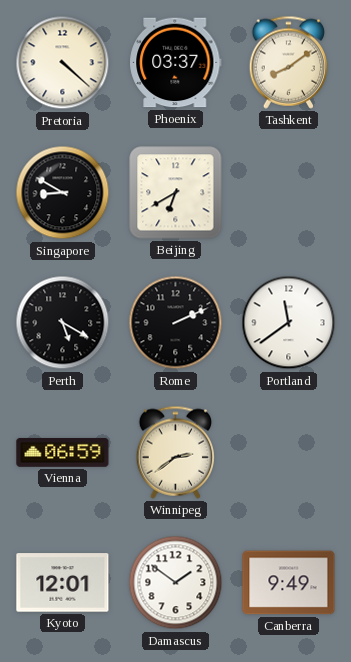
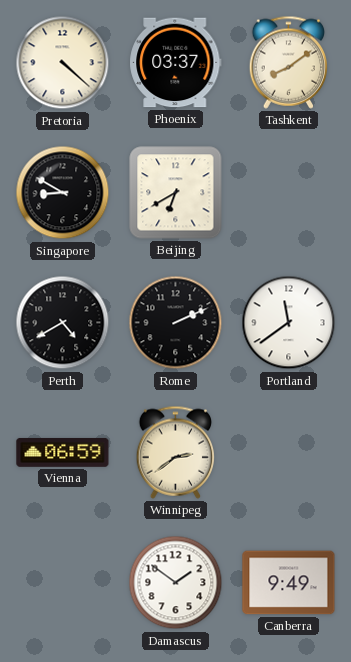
Perth: 5:20 -> 4:40 (63, 323)
Kyoto: 12:01 -> none (63, 583)
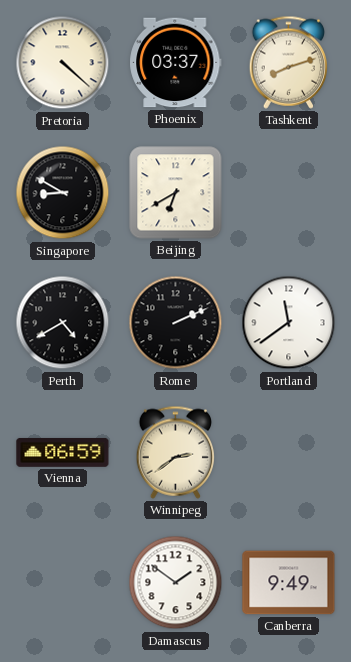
Tashkent: 8:09 -> 8:12 (289, 62)
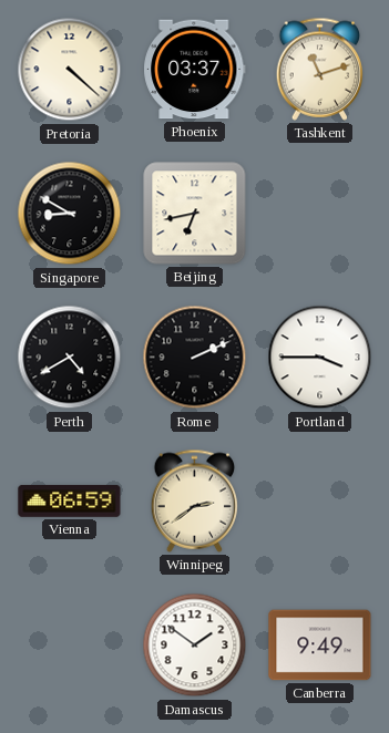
Tashkent: 8:12 -> 11:12 (320, 69)
Beijing: 6:40 -> 6:43 (195, 214)
Portland: 11:39 -> 3:45 (320, 358)
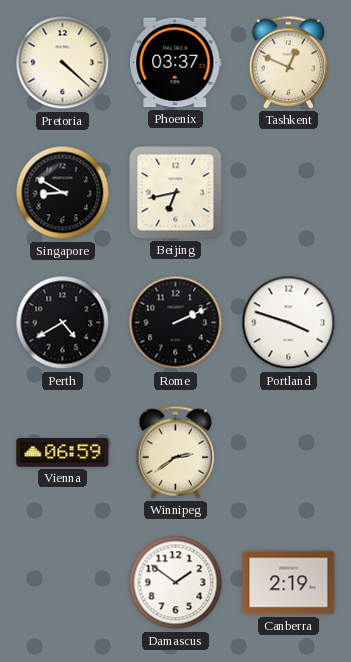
Tashkent: 11:12 -> 12:49 (289, 62)
Portland: 3:45 -> 3:48 (289, 323)
Canberra: 9:49 -> 2:19 (289, 583)
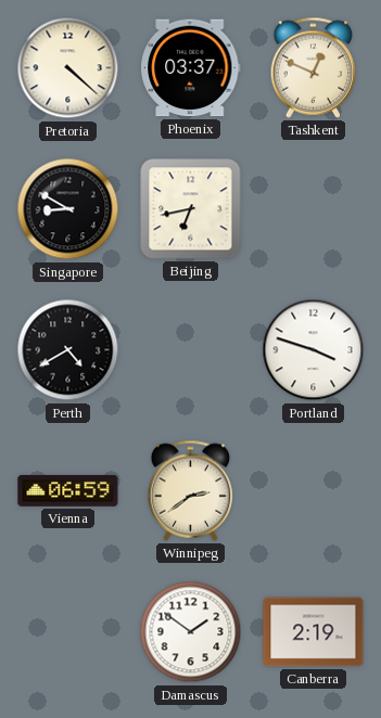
Rome: 2:11 -> none (176, 323)
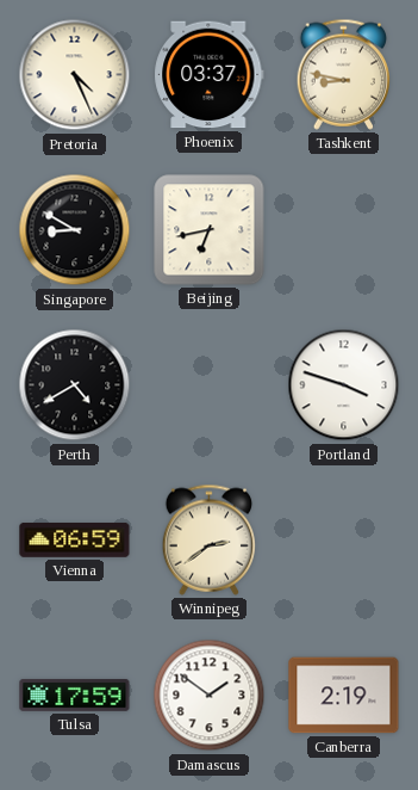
Pretoria: 4:22 -> 4:26 (75, 75)
Tashkent: 12:49 -> 8:47 (344, 74)
Tulsa: none -> 17:59 (75, 696)
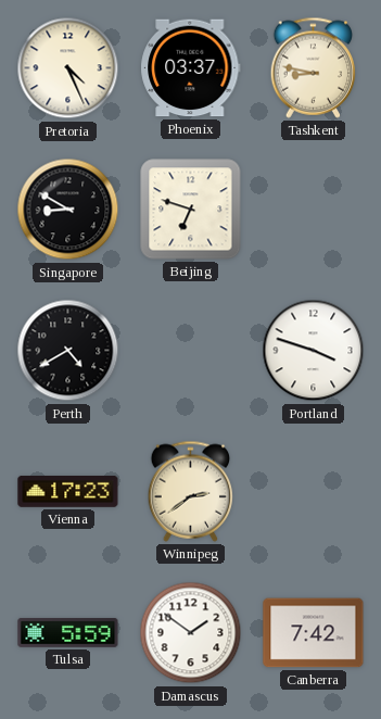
Beijing: 6:43 -> 6:48 (191, 210)
Vienna: 06:59 -> 17:23 (68, 491)
Tulsa: 17:59 -> 5:59 (68, 633)
Canberra: 2:19 -> 7:42 (314, 633)
